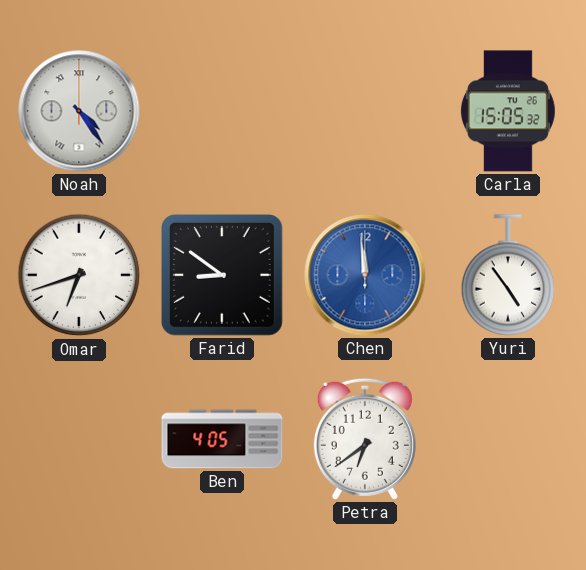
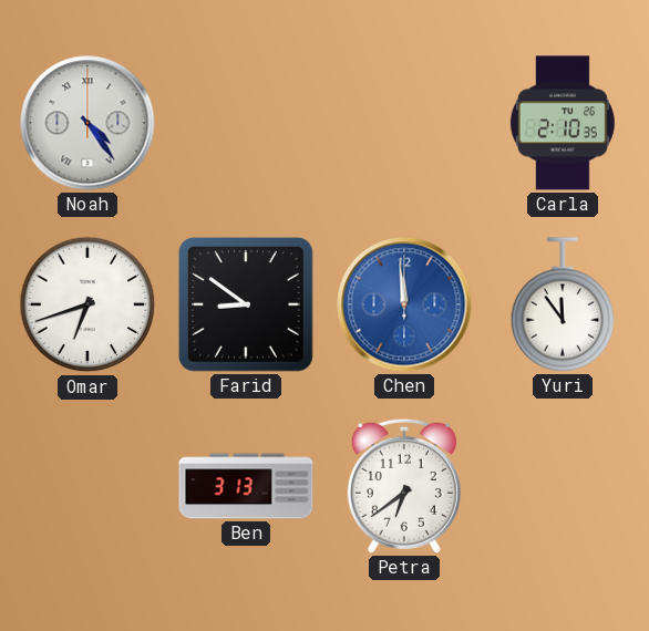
Carla: 15:05 -> 2:10 (563, 123)
Yuri: 4:54 -> 11:54 (563, 304)
Ben: 4:05 -> 3:13 (246, 486)
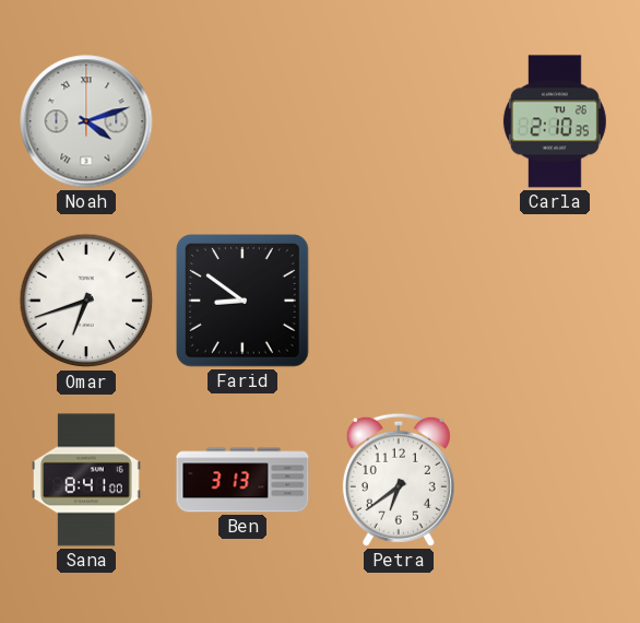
Noah: 4:24 -> 4:12 (86, 121)
Chen: 11:59 -> none (404, 304)
Yuri: 11:54 -> none (563, 304)
Sana: none -> 8:41 (87, 480)
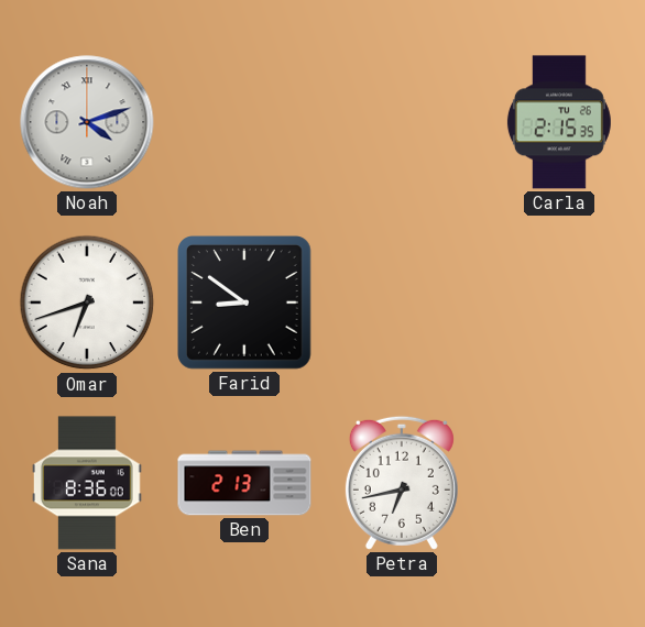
Carla: 2:10 -> 2:15 (559, 122)
Sana: 8:41 -> 8:36 (88, 483)
Ben: 3:13 -> 2:13 (244, 483)
Petra: 6:39 -> 6:43 (402, 483)
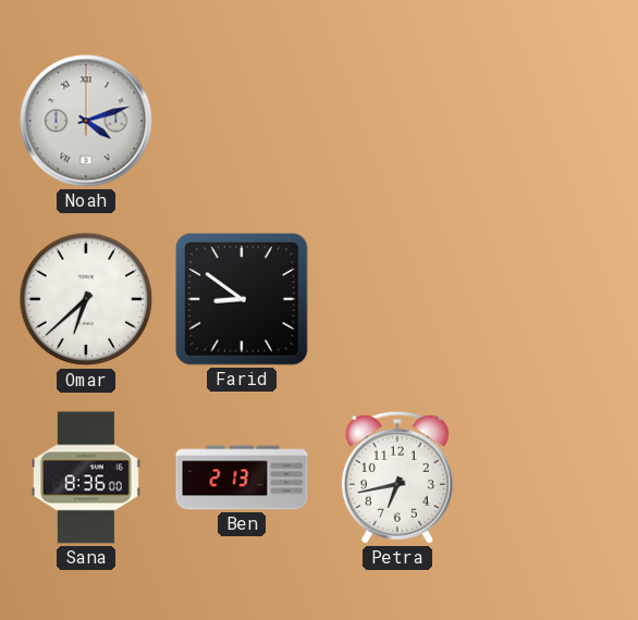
Carla: 2:15 -> none (559, 122)
Omar: 6:42 -> 6:38 (86, 299)
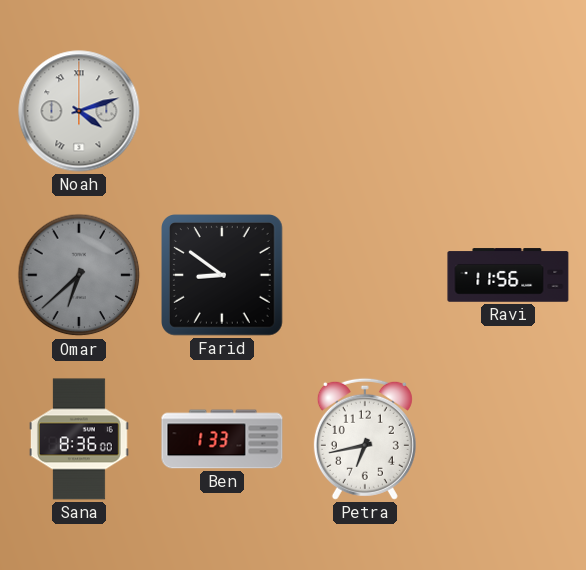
Omar dial: white -> grey (79, 275)
Ravi: none -> 11:56 (508, 275)
Ben: 2:13 -> 1:33 (222, 439)
